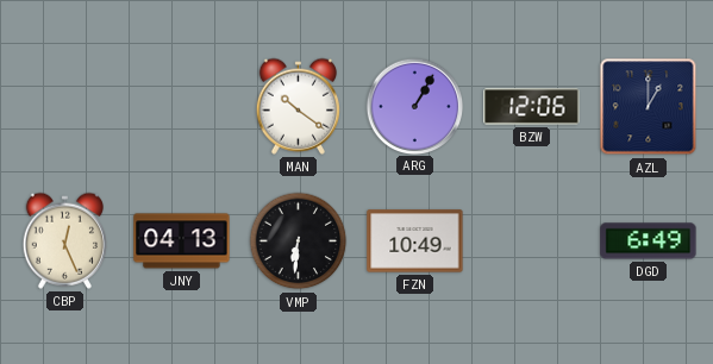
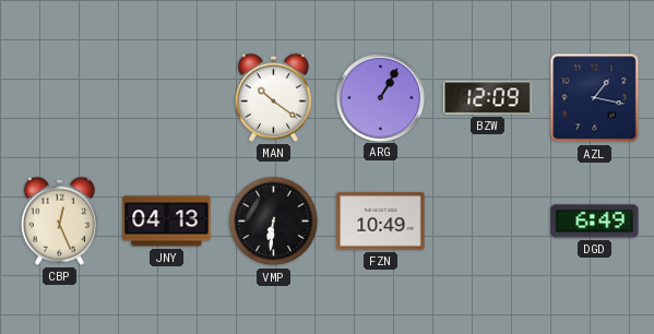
BZW: 12:06 -> 12:09 (488, 98)
AZL: 1:00 -> 1:17 (595, 98)
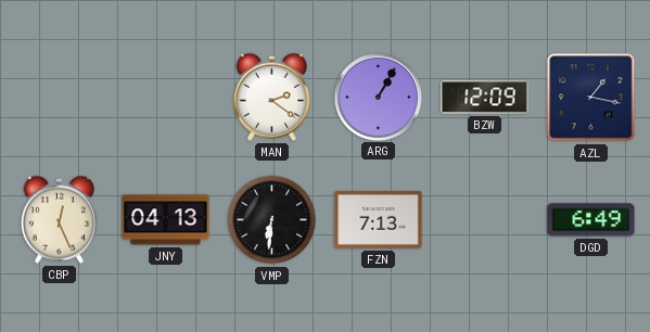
MAN: 10:21 -> 2:21 (271, 97)
FZN: 10:49 -> 7:13 (379, 220)
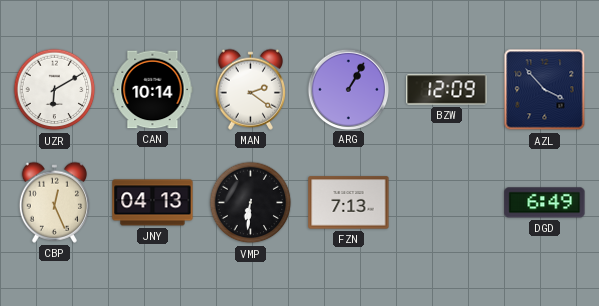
UZR: none -> 6:10 (55, 90)
CAN: none -> 10:14 (153, 90)
AZL: 1:17 -> 3:53 (545, 90)
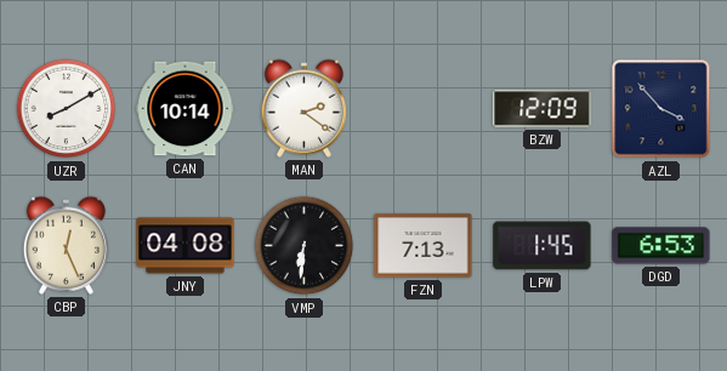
UZR: 6:10 -> 8:10 (67, 109)
ARG: 1:05 -> none (348, 89)
JNY: 04:13 -> 04:08 (186, 246)
LPW: none -> 1:45 (543, 246)
DGD: 6:49 -> 6:53 (661, 246)
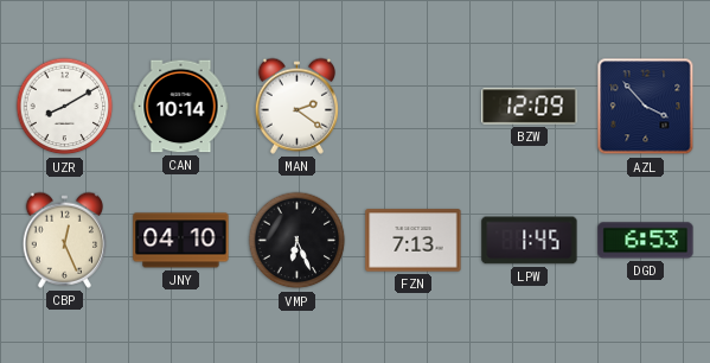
JNY: 04:08 -> 04:10 (181, 241)
VMP: 6:31 -> 6:26 (298, 241)
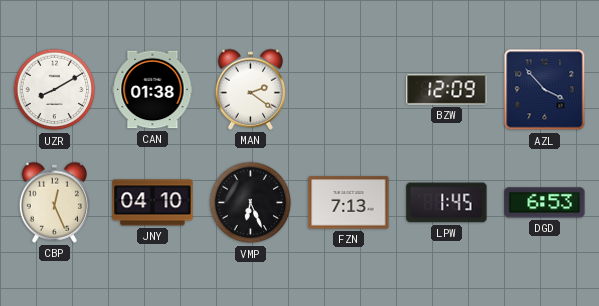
CAN: 10:14 -> 01:38 (153, 90)
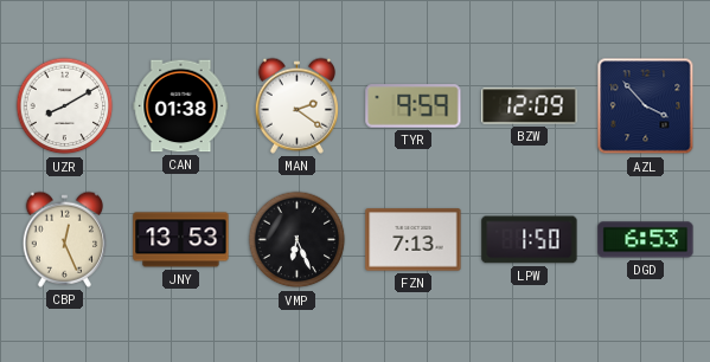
TYR: none -> 9:59 (414, 106)
JNY: 04:10 -> 13:53 (181, 240)
LPW: 1:45 -> 1:50 (530, 240)
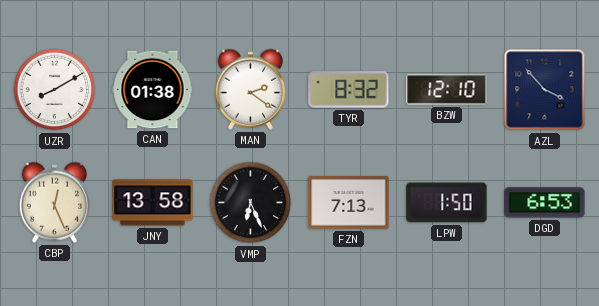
TYR: 9:59 -> 8:32 (349, 90)
BZW: 12:09 -> 12:10 (447, 90)
JNY: 13:53 -> 13:58 (153, 203)
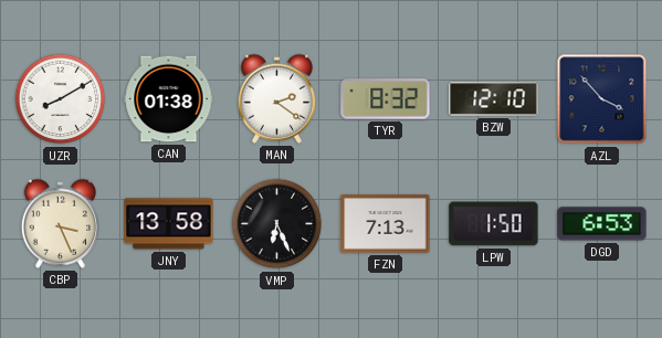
CBP: 12:26 -> 3:26 (60, 223)
